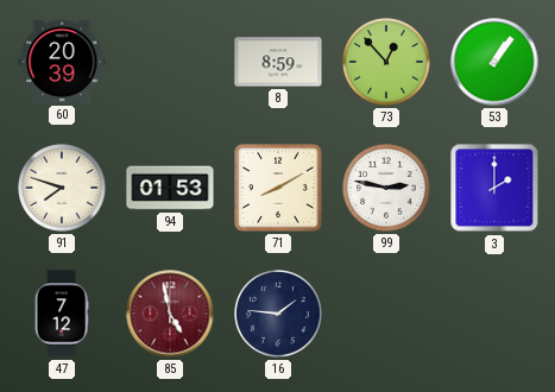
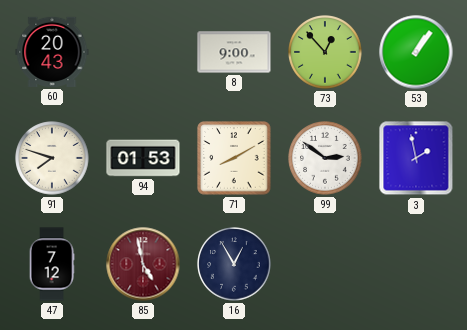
60: 20:39 -> 20:43 (52, 52)
8: 8:59 -> 9:00 (234, 52)
99: 2:47 -> 2:51 (325, 158)
3: 2:00 -> 1:58 (416, 158)
16: 1:46 -> 12:55 (234, 264)
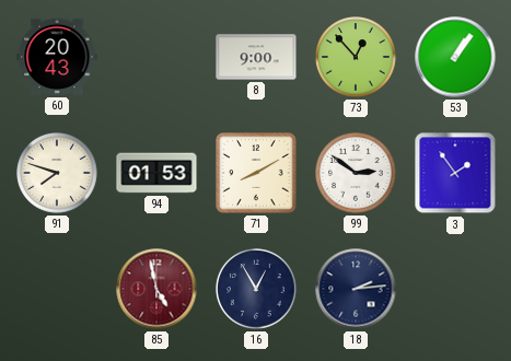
3: 1:58 -> 1:54 (455, 173)
47: 7:12 -> none (52, 264)
18: none -> 2:14 (356, 289)
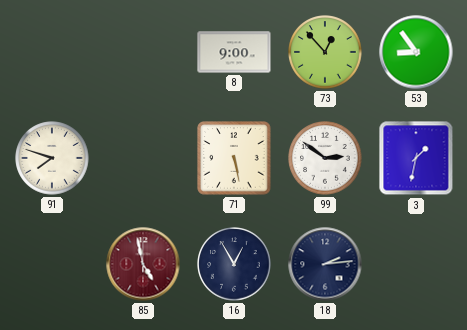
60: 20:43 -> none (57, 57)
53: 1:06 -> 8:54 (416, 52)
94: 01:53 -> none (156, 173)
71: 8:10 -> 5:28 (234, 158)
3: 1:54 -> 1:32 (416, 158)
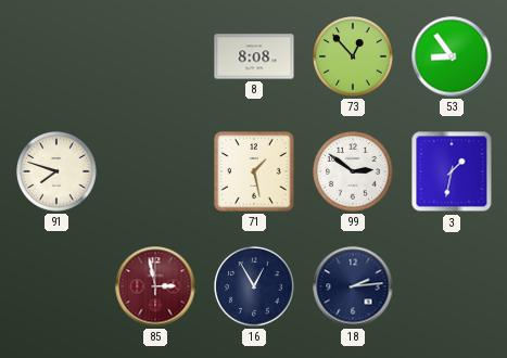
8: 9:00 -> 8:08 (254, 56)
71: 5:28 -> 1:28 (254, 171)
85: 4:58 -> 2:58 (155, 286)
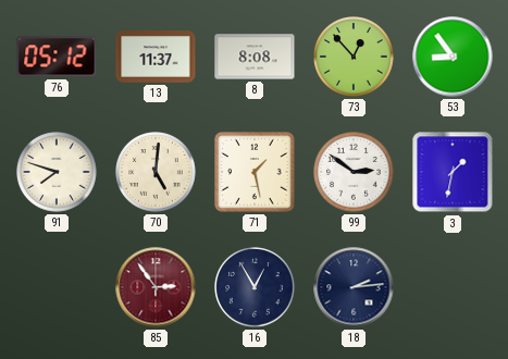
76: none -> 05:12 (57, 57)
13: none -> 11:37 (156, 58)
70: none -> 5:01 (156, 172)
85: 2:58 -> 2:54 (156, 287)
